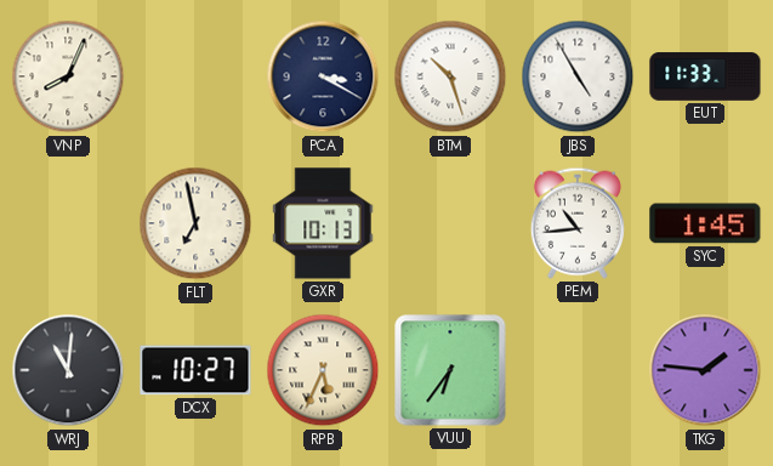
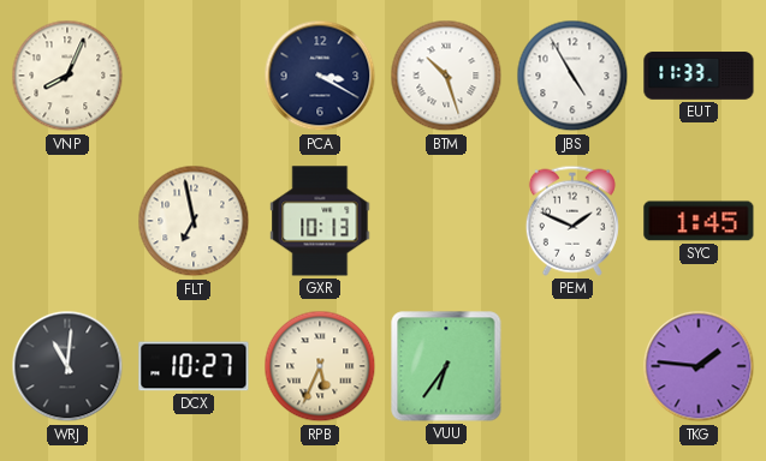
PEM: 10:44 -> 1:49 (572, 221)
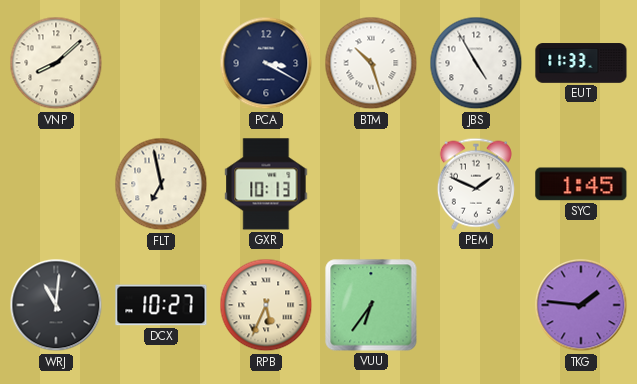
VNP: 8:04 -> 8:08 (56, 63)
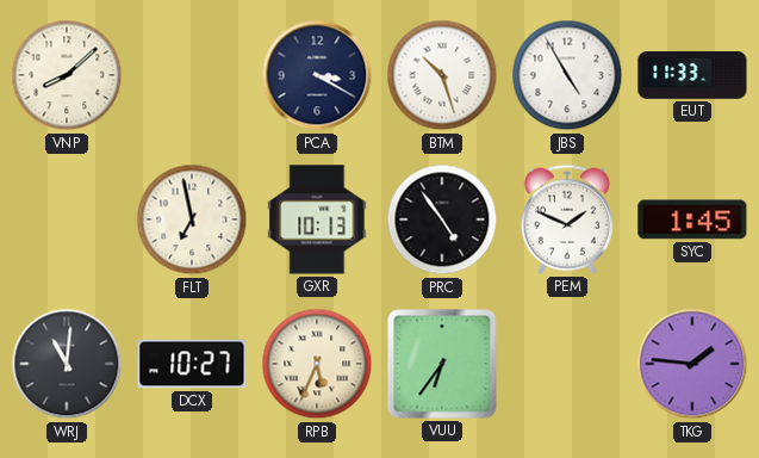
PRC: none -> 4:54 (442, 219)
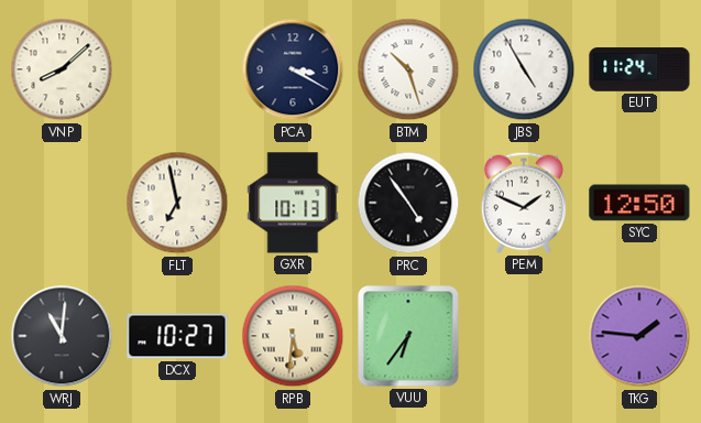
EUT: 11:33 -> 11:24 (639, 69)
SYC: 1:45 -> 12:50 (639, 203)
RPB: 5:34 -> 5:31 (293, 336)
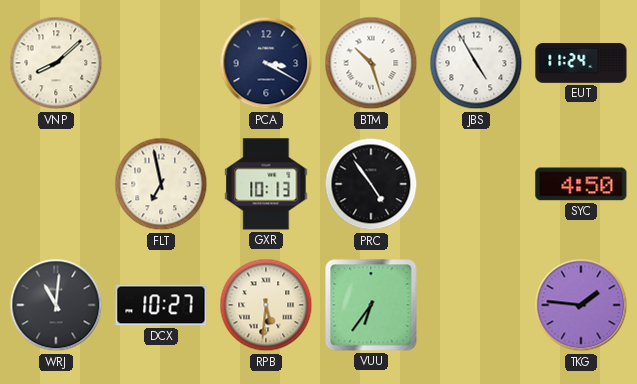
PEM: 1:49 -> none (524, 203)
SYC: 12:50 -> 4:50 (581, 184)
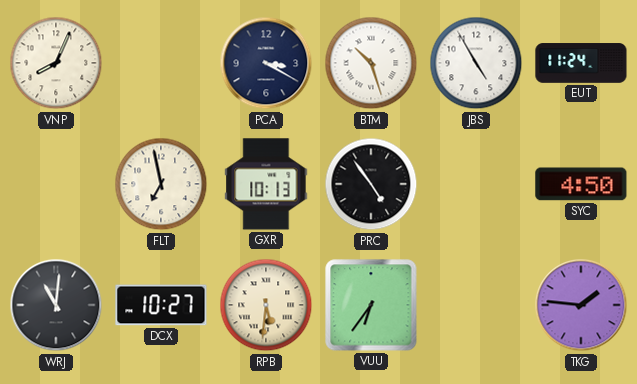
VNP: 8:08 -> 8:04 (56, 63)
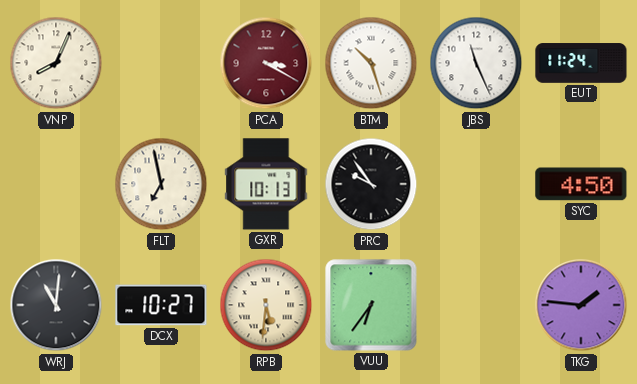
PCA dial: navy -> burgundy (266, 63)
JBS: 4:55 -> 11:26 (476, 63)
PRC: 4:54 -> 9:54 (371, 184)
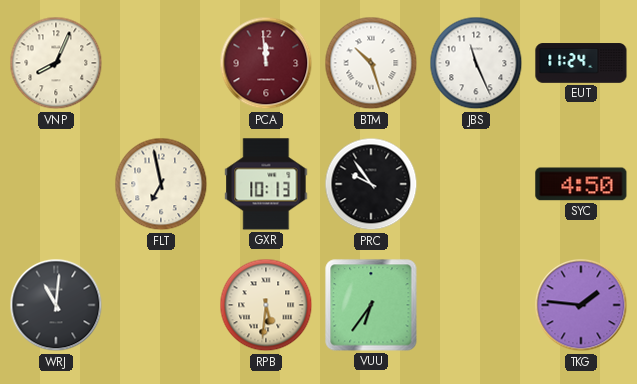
PCA: 3:20 -> 11:59 (266, 63)
DCX: 10:27 -> none (161, 305)
